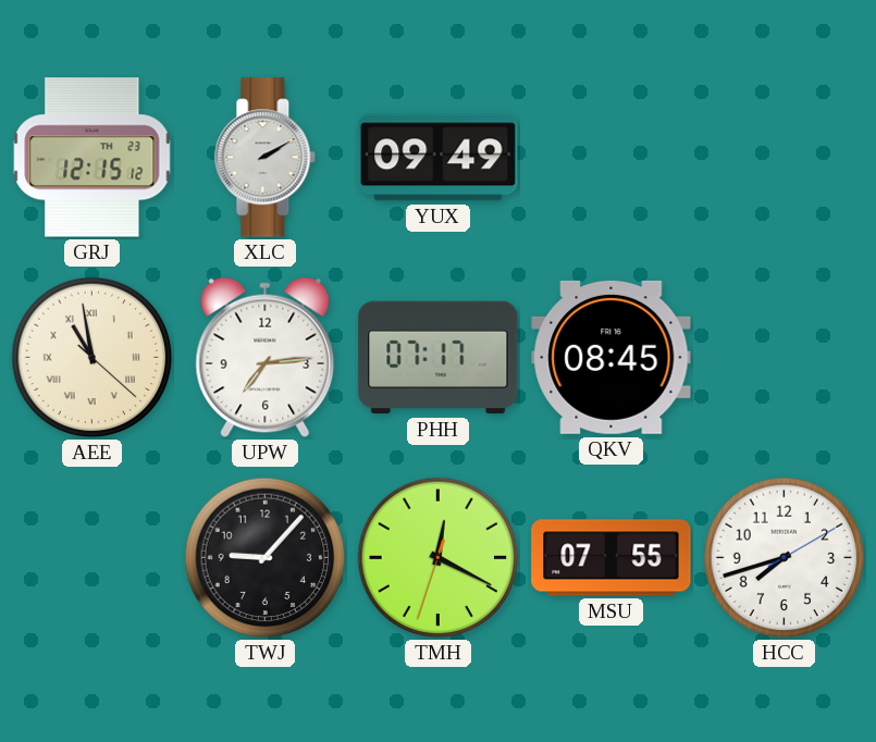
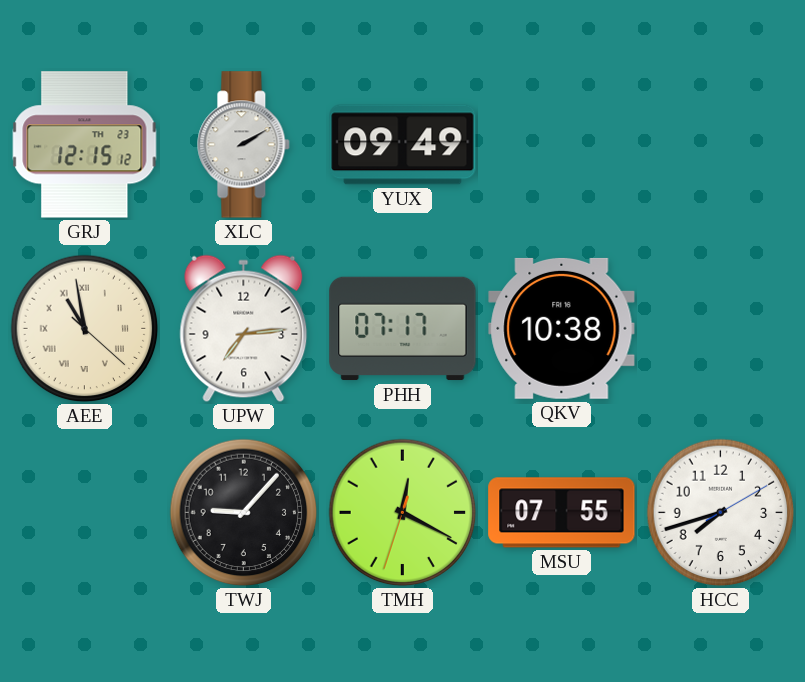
QKV: 08:45 -> 10:38 (562, 328)
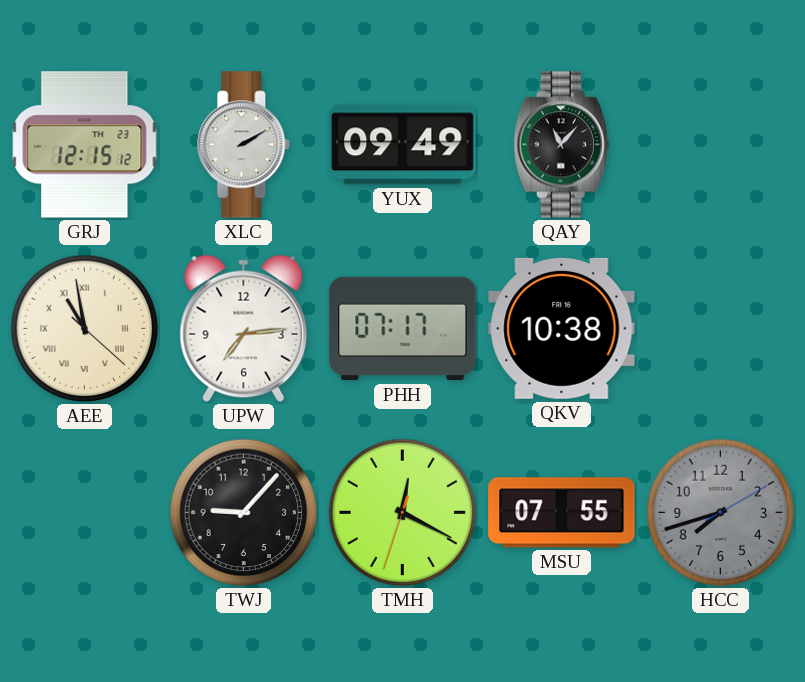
QAY: none -> 11:07 (561, 145)
HCC dial: white -> grey (721, 513)
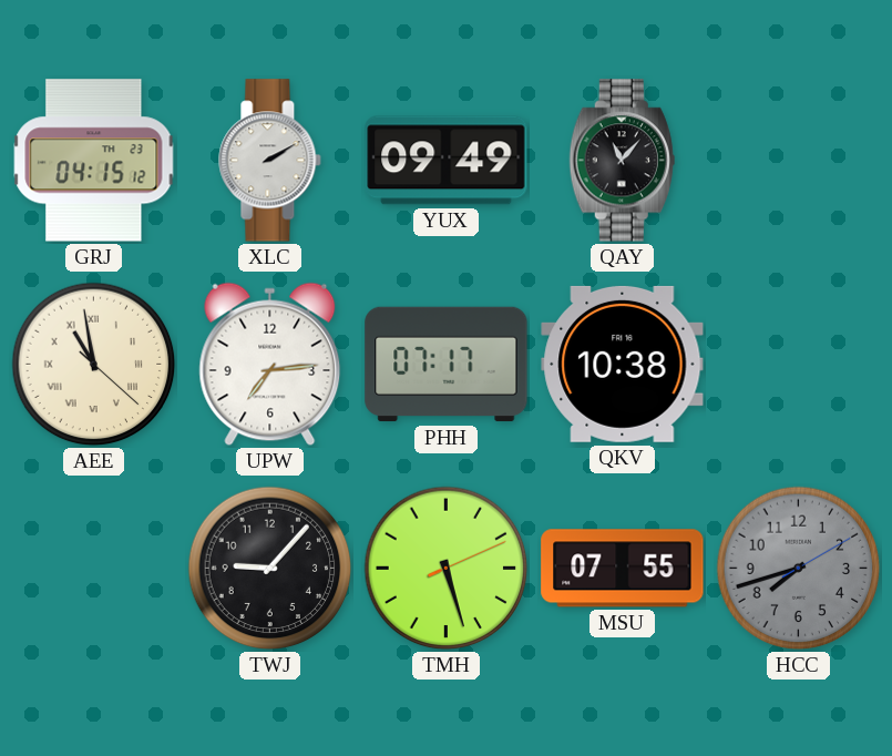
GRJ: 12:15 -> 04:15 (94, 161)
TMH: 12:19 -> 5:27 (447, 569)
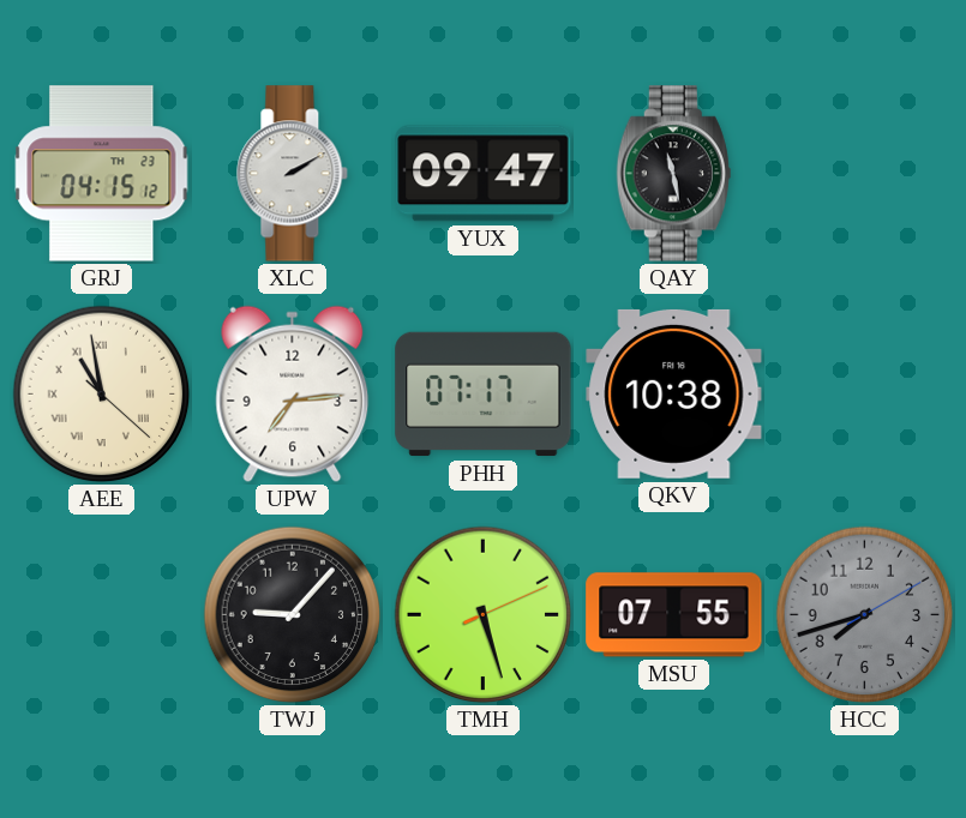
YUX: 09:49 -> 09:47 (484, 174)
QAY: 11:07 -> 11:28 (673, 174)
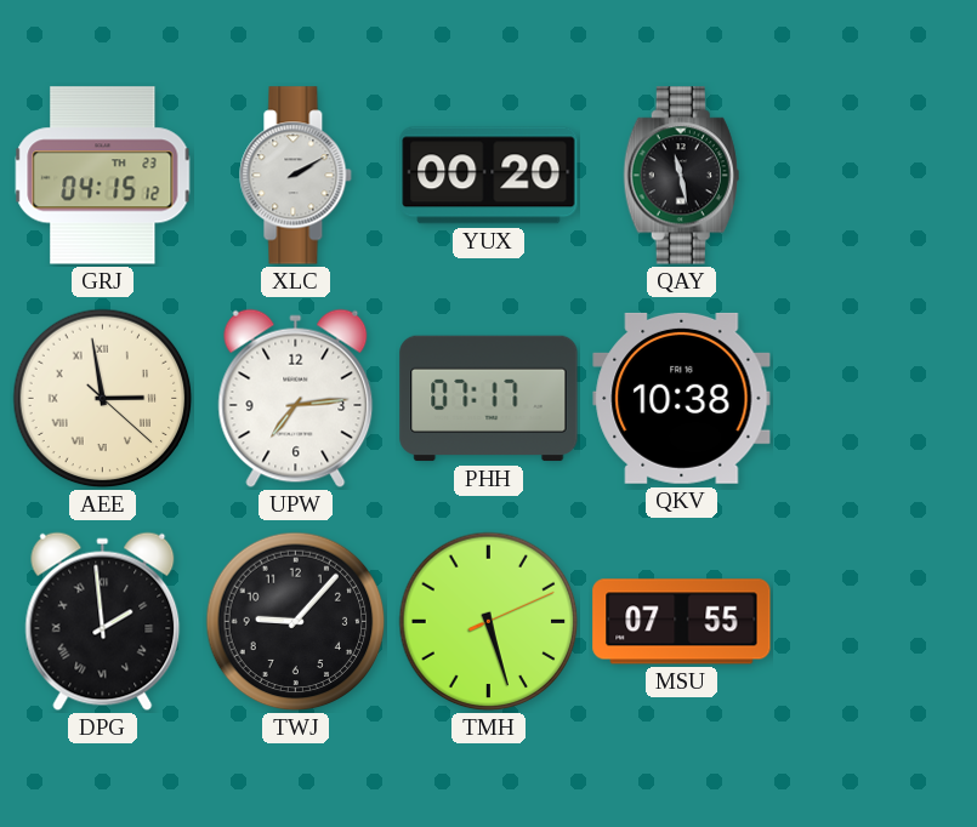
YUX: 09:47 -> 00:20 (489, 176)
AEE: 10:58 -> 2:58 (103, 399)
DPG: none -> 1:59 (103, 622)
HCC: 7:42 -> none (865, 615)
